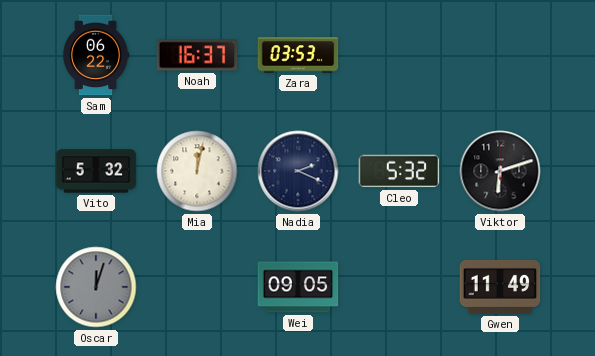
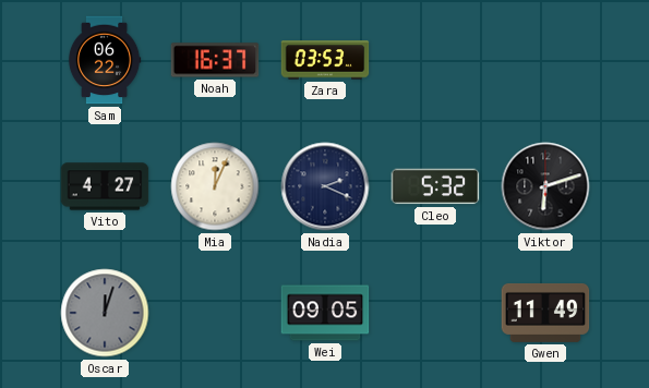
Vito: 5:32 -> 4:27 (105, 186)
Mia: 12:02 -> 12:04 (215, 186)
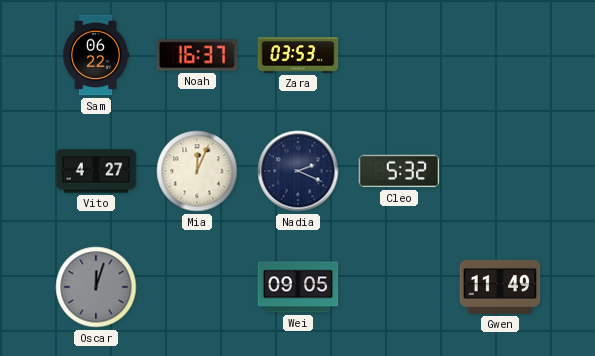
Viktor: 6:12 -> none (545, 186)
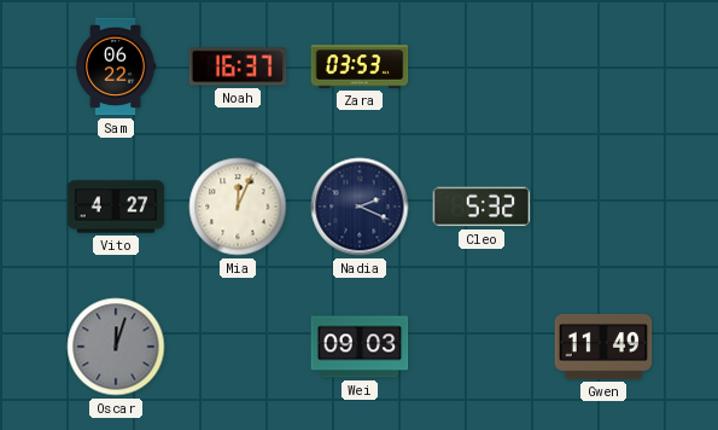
Wei: 09:05 -> 09:03 (360, 347)
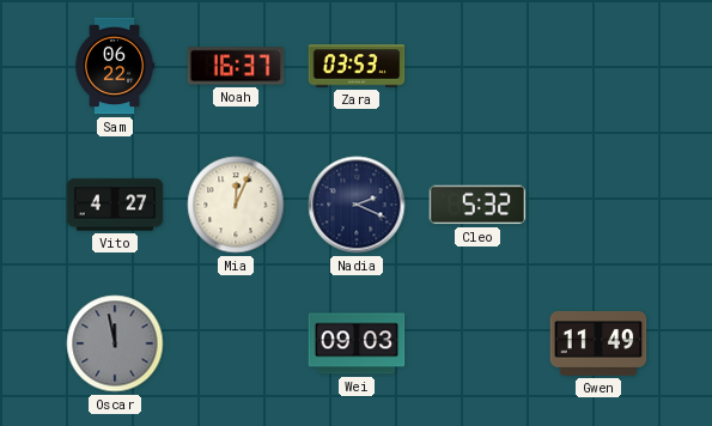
Oscar: 12:03 -> 11:58 (115, 343)
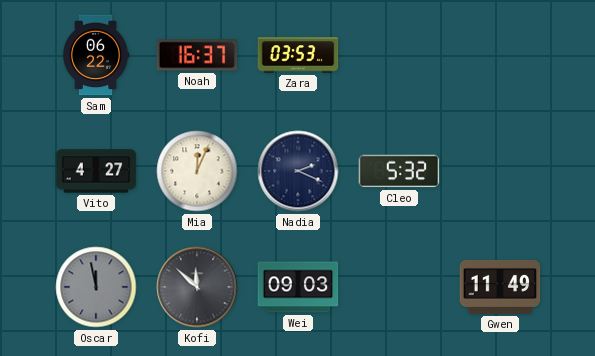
Kofi: none -> 11:52 (197, 287)
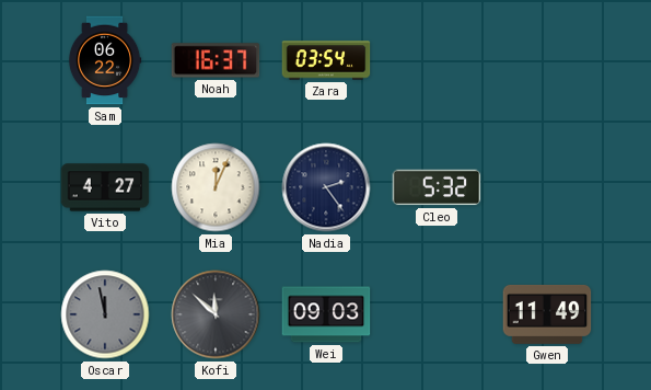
Zara: 03:53 -> 03:54 (326, 60)
Nadia: 2:19 -> 2:24 (326, 187)
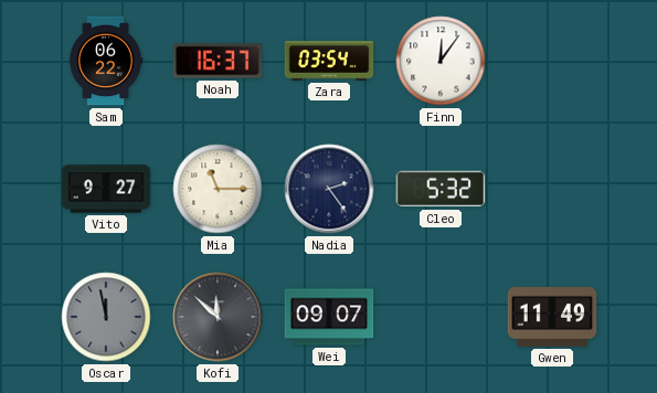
Finn: none -> 12:06 (441, 61)
Vito: 4:27 -> 9:27 (106, 189)
Mia: 12:04 -> 11:15 (218, 189)
Wei: 09:03 -> 09:07 (329, 317)
